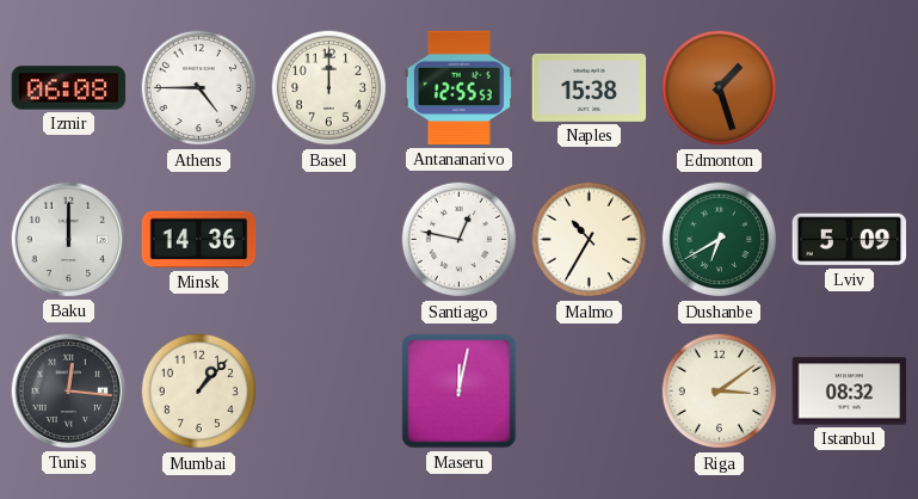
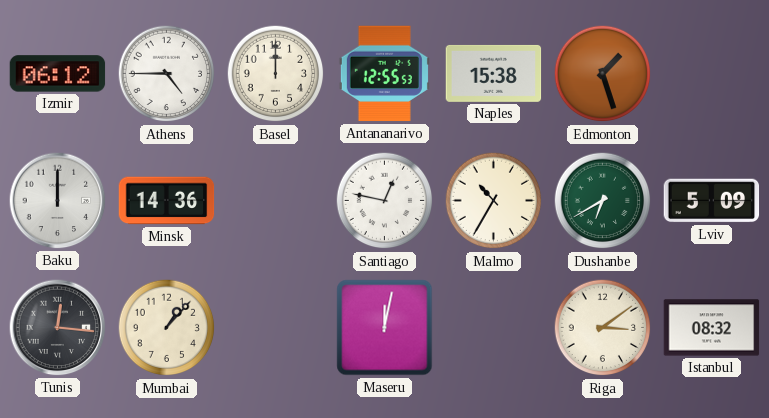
Izmir: 06:08 -> 06:12 (58, 74)
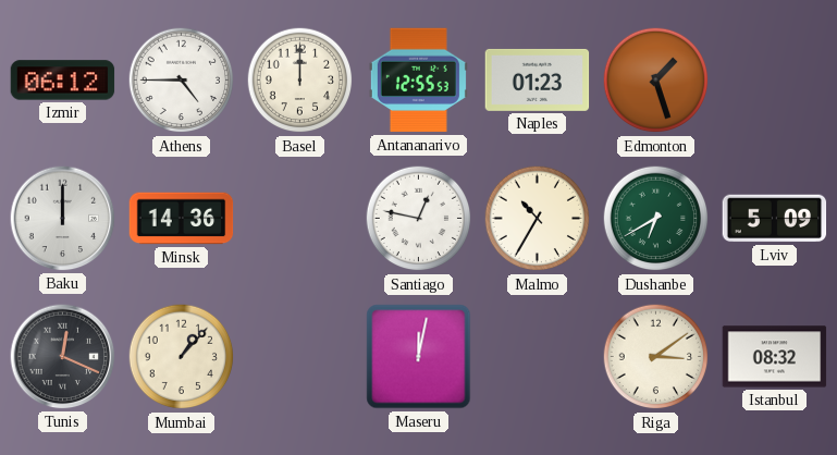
Naples: 15:38 -> 01:23 (538, 79)
Tunis: 12:16 -> 12:19 (63, 357)
